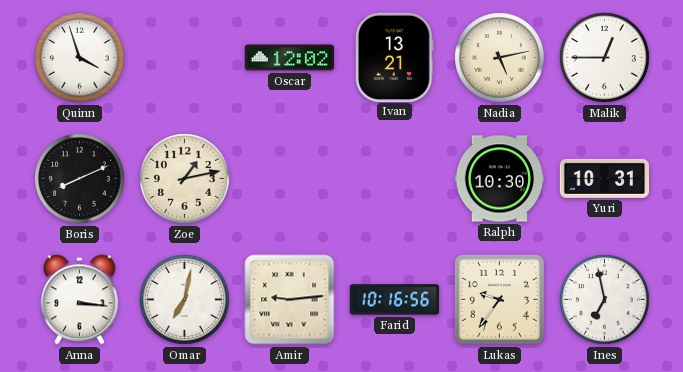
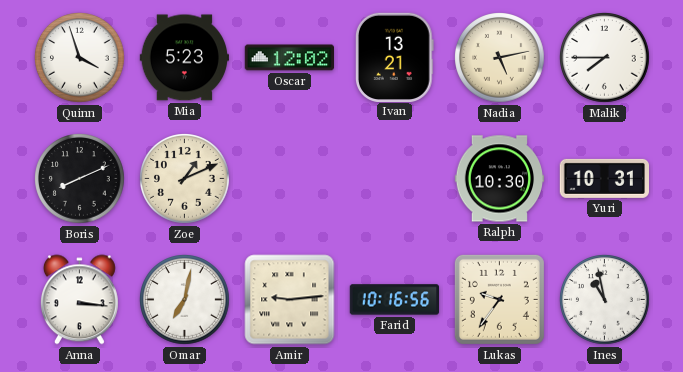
Mia: none -> 5:23 (184, 58)
Malik: 12:45 -> 7:45 (605, 58)
Zoe: 1:13 -> 1:11 (185, 179)
Ines: 6:58 -> 10:58 (605, 300)
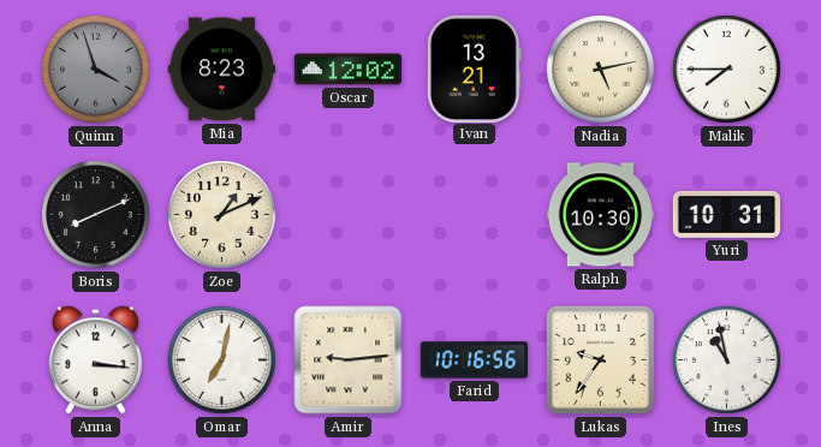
Quinn dial: white -> grey (96, 70)
Mia: 5:23 -> 8:23 (221, 70)
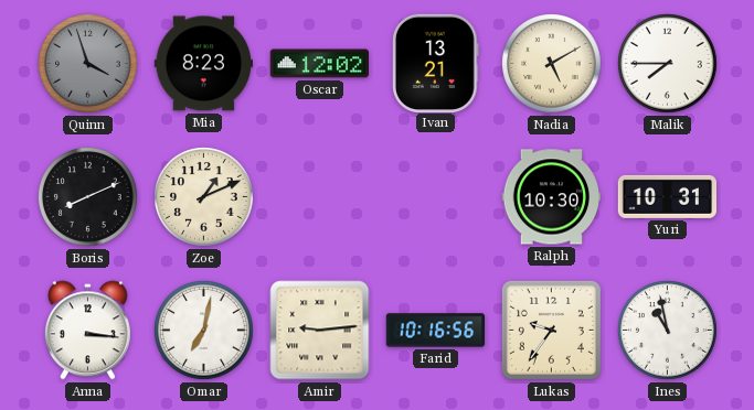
Nadia: 5:13 -> 5:10 (552, 64)
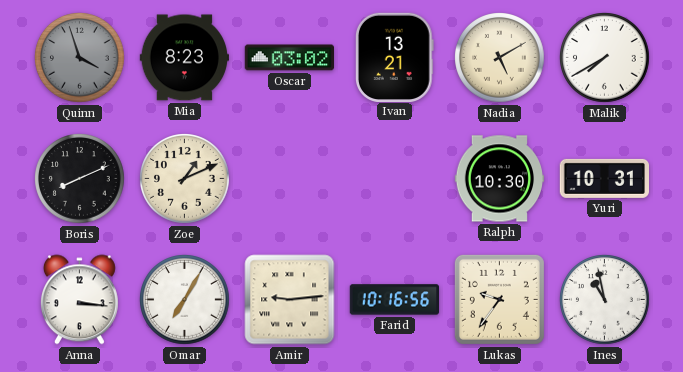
Oscar: 12:02 -> 03:02 (289, 58)
Malik: 7:45 -> 7:40 (605, 58)
Omar: 7:02 -> 7:05 (185, 300)
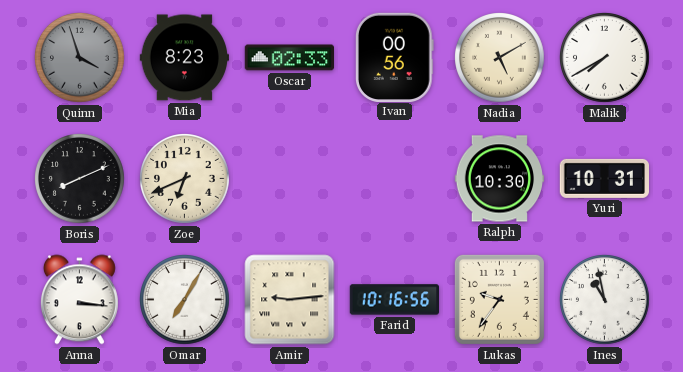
Oscar: 03:02 -> 02:33 (289, 58)
Ivan: 13:21 -> 00:56 (394, 57)
Zoe: 1:11 -> 6:41 (185, 179)
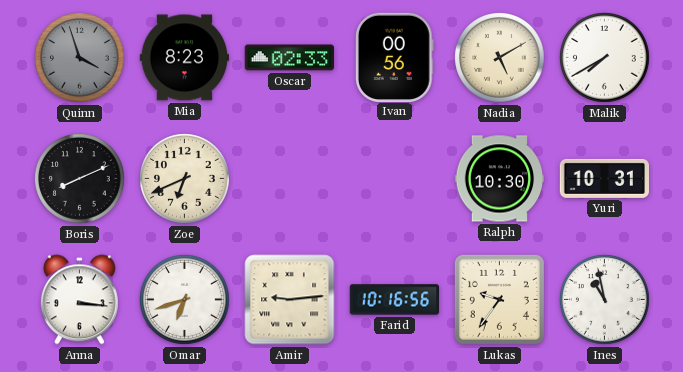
Omar: 7:05 -> 6:42 (185, 300)
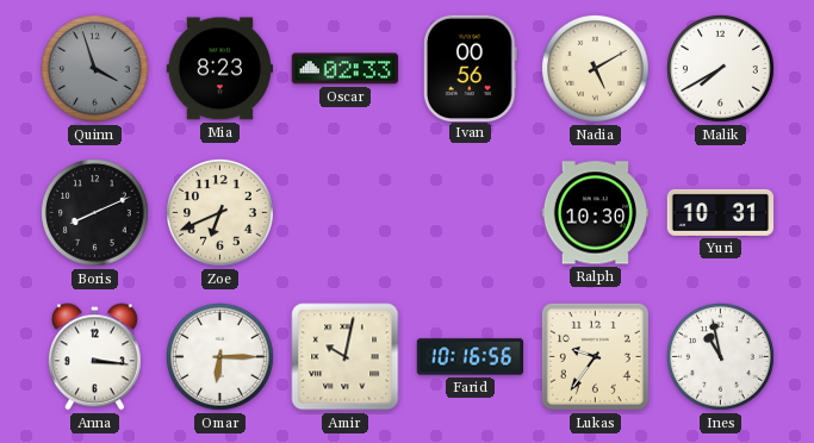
Omar: 6:42 -> 6:15 (220, 357)
Amir: 9:14 -> 10:02 (346, 357)
